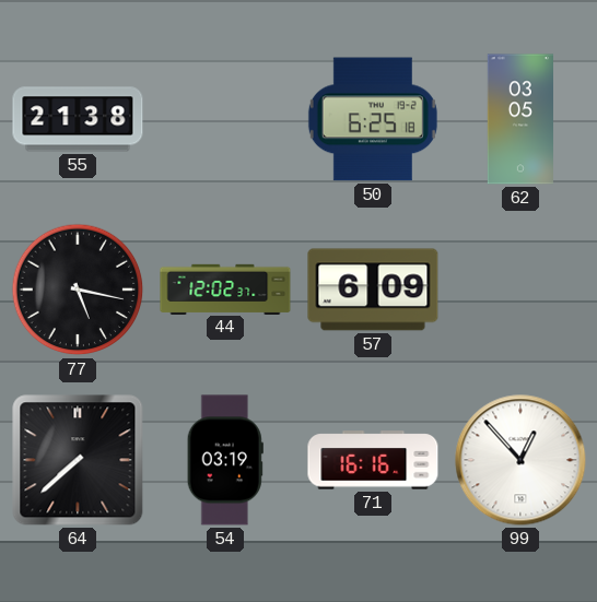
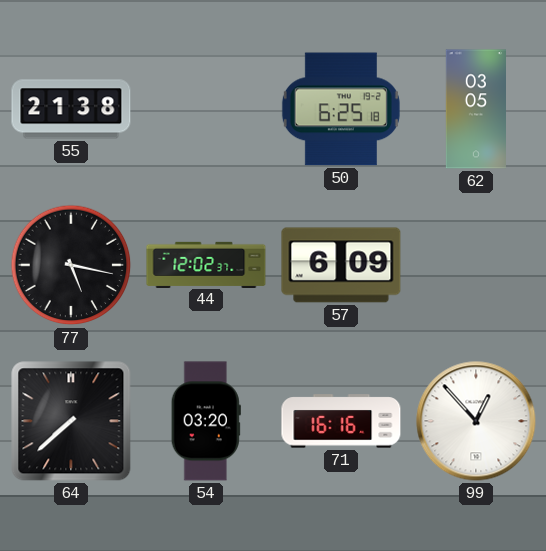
54: 03:19 -> 03:20 (206, 421)
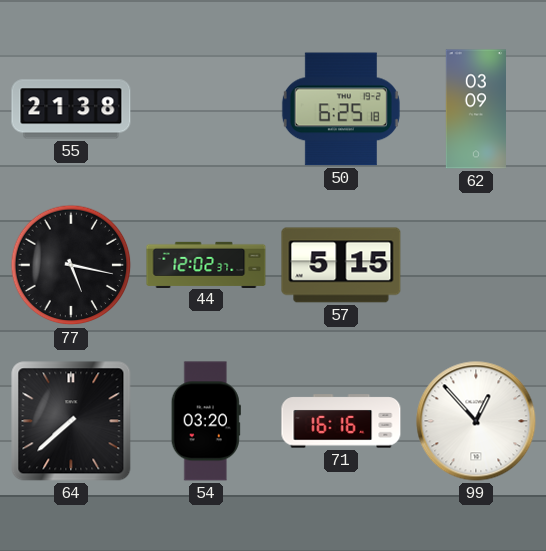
62: 03:05 -> 03:09 (475, 109)
57: 6:09 -> 5:15 (341, 265)
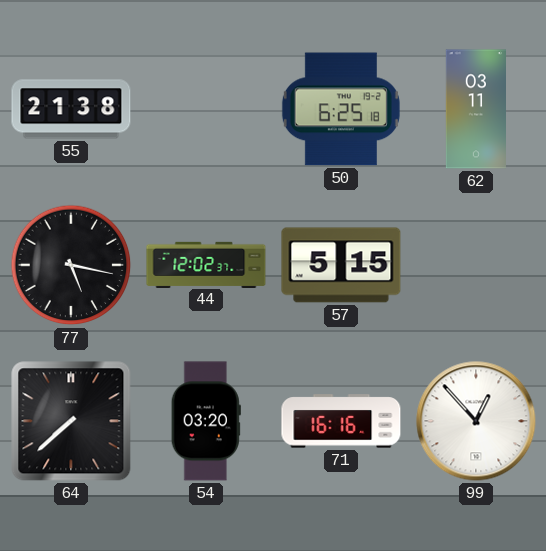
62: 03:09 -> 03:11 (475, 109)
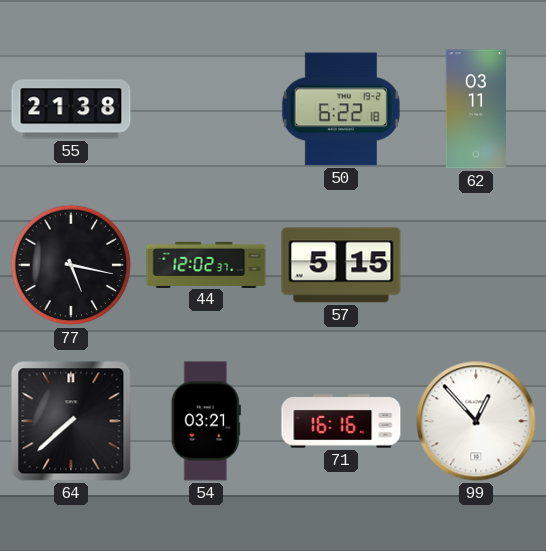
50: 6:25 -> 6:22 (341, 109)
54: 03:20 -> 03:21 (206, 421)
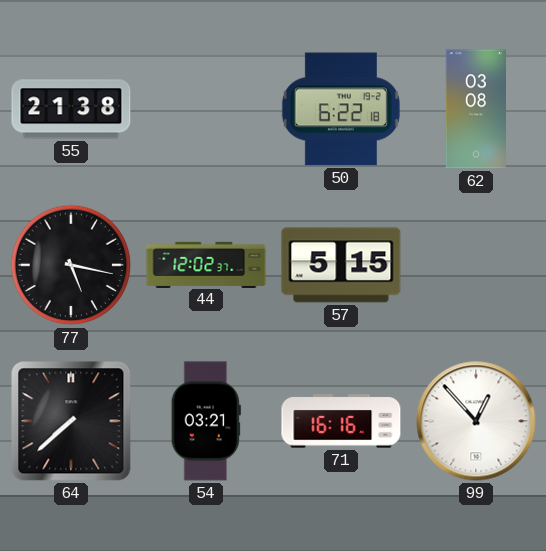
62: 03:11 -> 03:08 (475, 109)
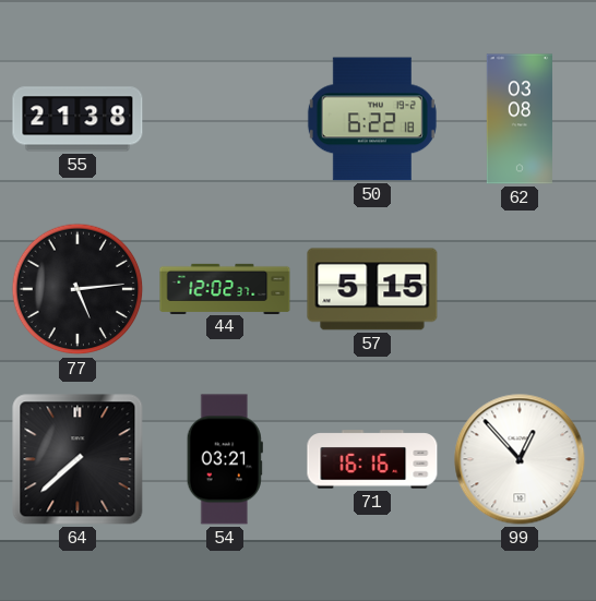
77: 5:17 -> 5:14 (78, 289)
